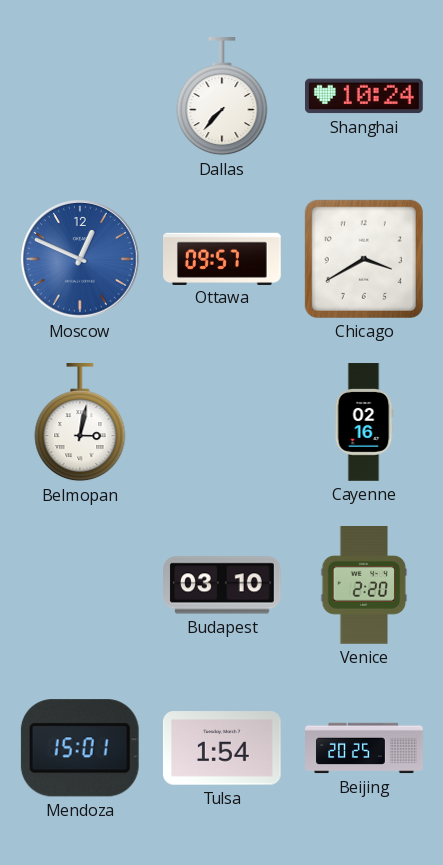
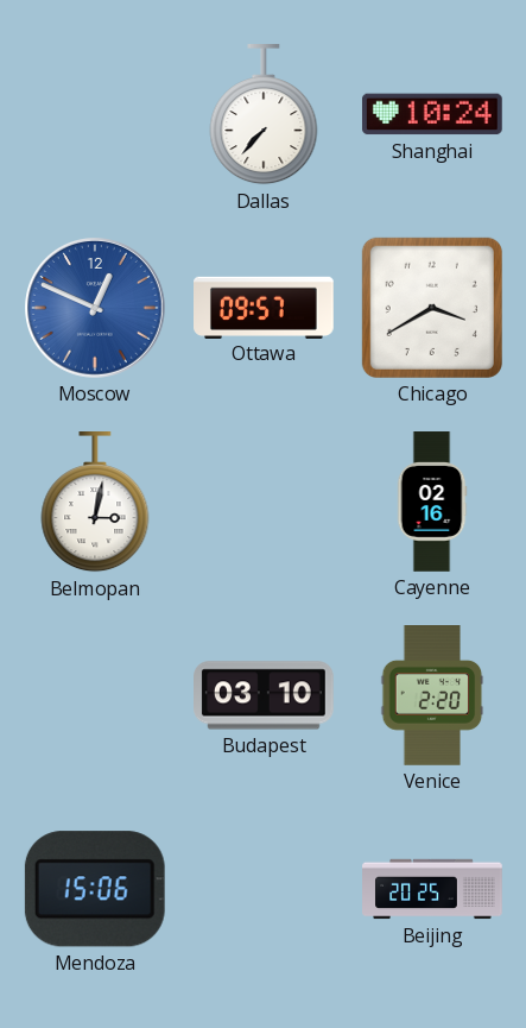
Mendoza: 15:01 -> 15:06 (95, 889)
Tulsa: 1:54 -> none (222, 748)
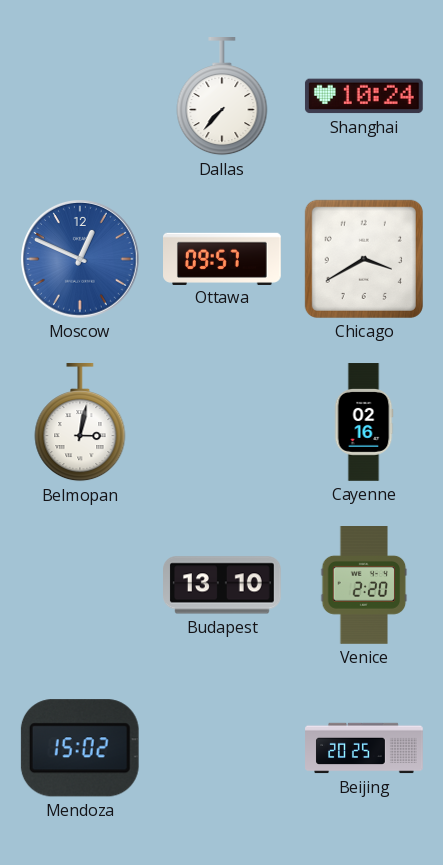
Budapest: 03:10 -> 13:10 (223, 585)
Mendoza: 15:06 -> 15:02 (80, 748)
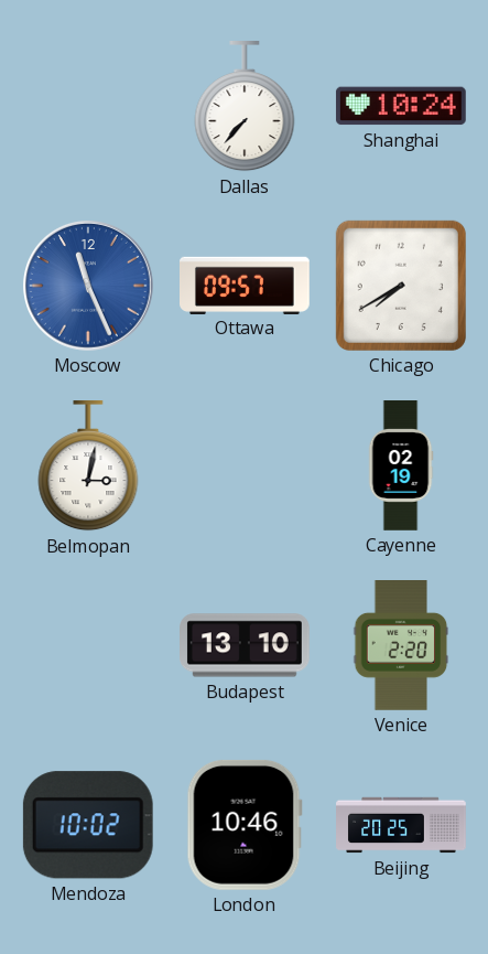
Moscow: 12:49 -> 11:26 (89, 287)
Chicago: 3:40 -> 7:40 (401, 286)
Cayenne: 02:16 -> 02:19 (401, 465)
Mendoza: 15:02 -> 10:02 (88, 825)
London: none -> 10:46 (245, 825)
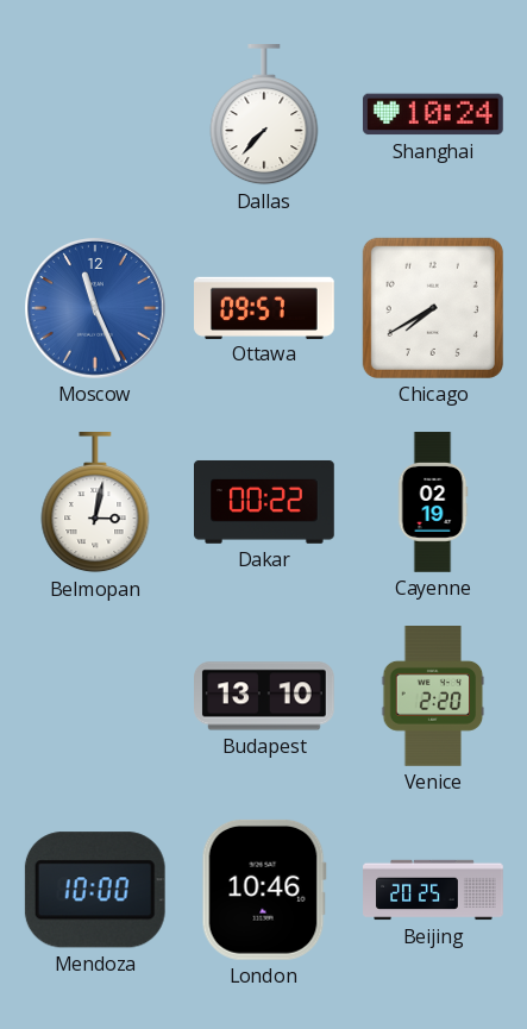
Dakar: none -> 00:22 (265, 502)
Mendoza: 10:02 -> 10:00 (95, 890)
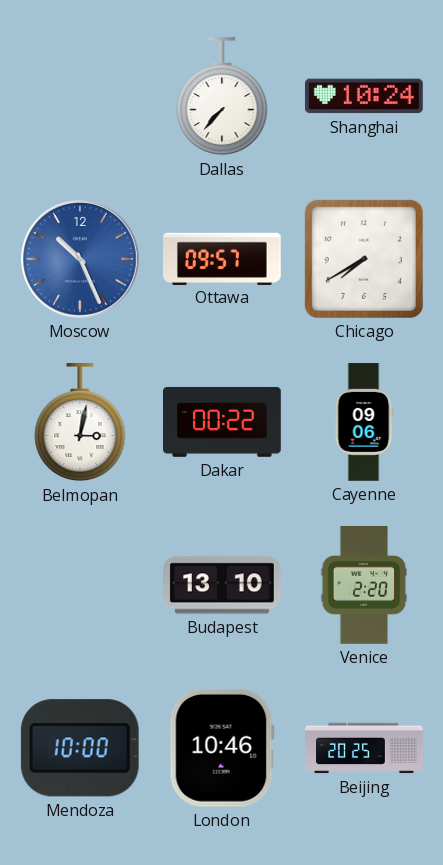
Moscow: 11:26 -> 10:26 (81, 260)
Cayenne: 02:19 -> 09:06 (364, 422)
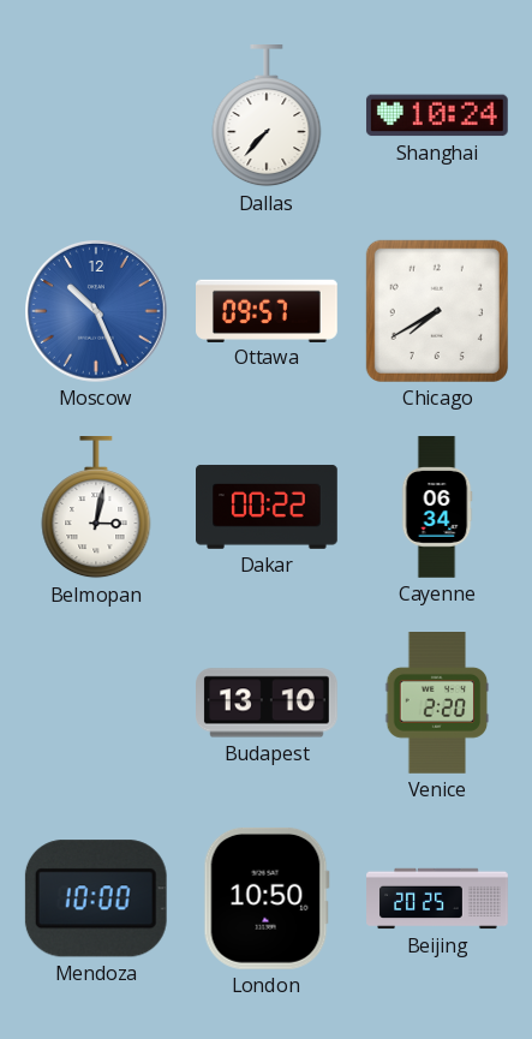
Cayenne: 09:06 -> 06:34 (437, 507)
London: 10:46 -> 10:50 (267, 898)
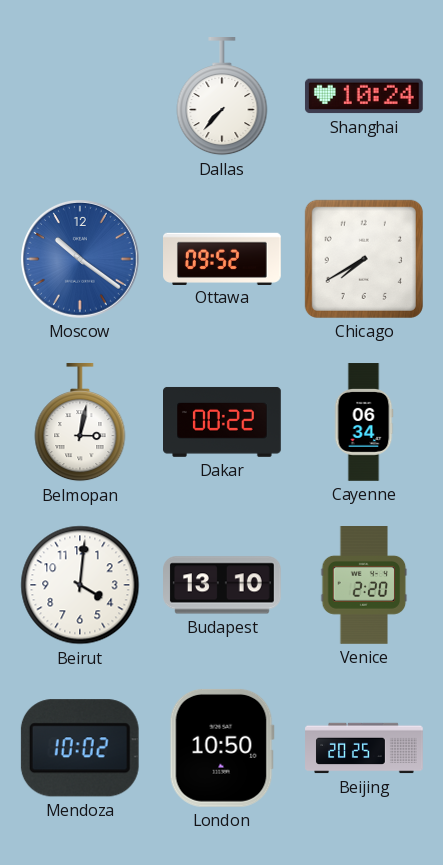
Moscow: 10:26 -> 10:21 (81, 260)
Ottawa: 09:57 -> 09:52 (223, 258)
Beirut: none -> 4:01 (80, 585)
Mendoza: 10:00 -> 10:02 (80, 748)
